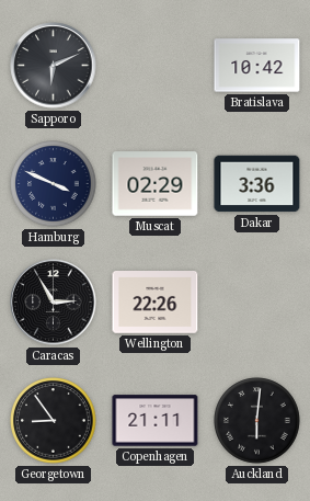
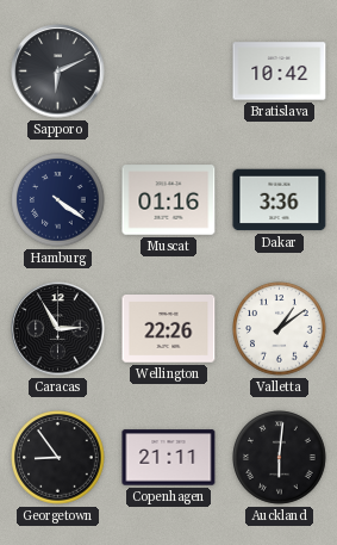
Hamburg: 3:49 -> 4:21 (58, 200)
Muscat: 02:29 -> 01:16 (169, 200)
Valletta: none -> 1:09 (280, 329)
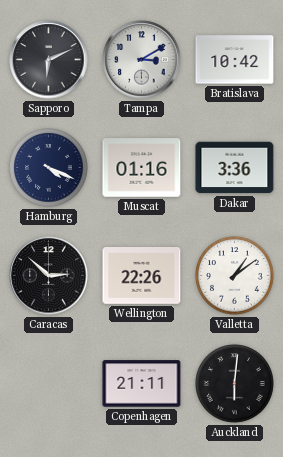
Tampa: none -> 3:10 (142, 60)
Hamburg: 4:21 -> 4:19 (49, 168)
Caracas: 2:55 -> 2:52 (49, 276)
Georgetown: 8:54 -> none (58, 458)
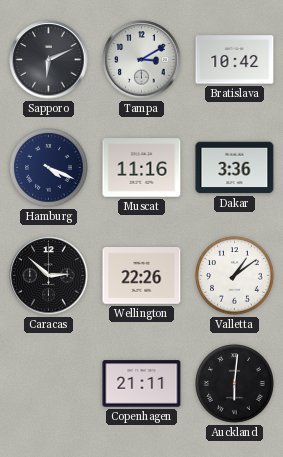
Muscat: 01:16 -> 11:16 (142, 168)
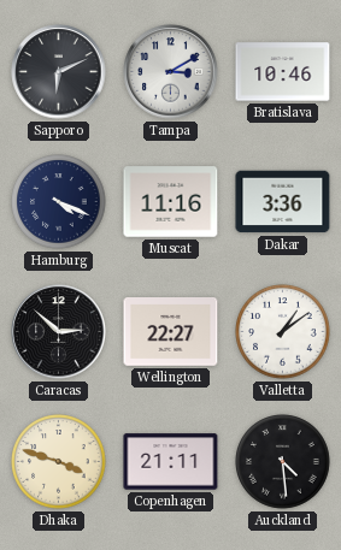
Bratislava: 10:42 -> 10:46 (283, 72)
Wellington: 22:26 -> 22:27 (171, 332)
Dhaka: none -> 3:48 (59, 462)
Auckland: 6:01 -> 4:29 (283, 462)
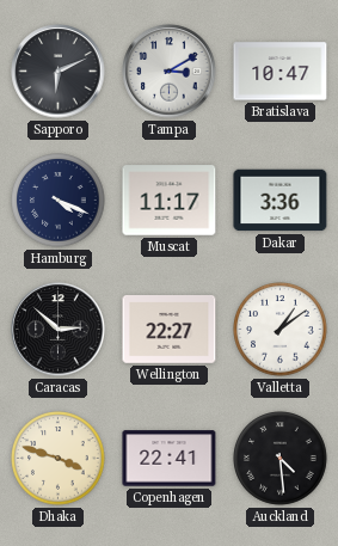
Bratislava: 10:46 -> 10:47 (281, 72)
Muscat: 11:16 -> 11:17 (170, 201)
Copenhagen: 21:11 -> 22:41 (170, 459)
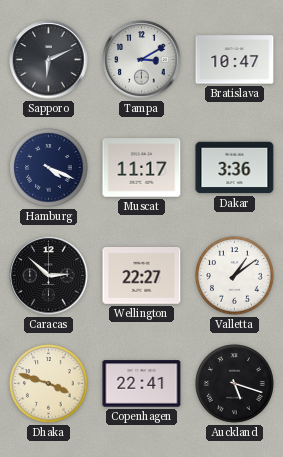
Auckland: 4:29 -> 5:18 (235, 384)
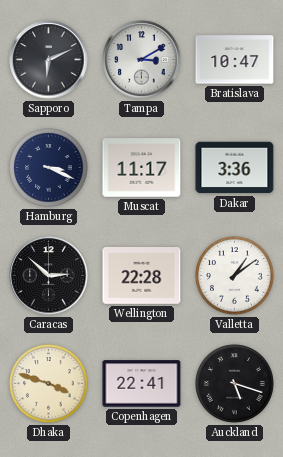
Hamburg: 4:19 -> 3:19 (49, 168)
Wellington: 22:27 -> 22:28 (142, 276)
